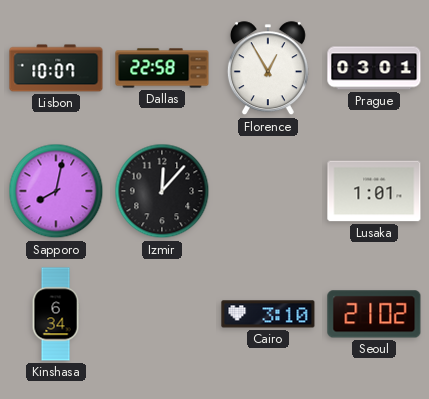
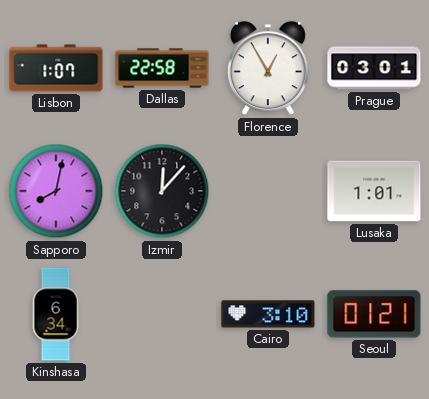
Lisbon: 10:07 -> 1:07 (56, 68)
Seoul: 21:02 -> 01:21 (374, 314)
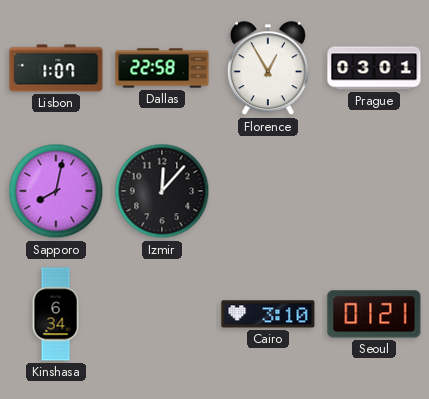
Lusaka: 1:01 -> none (374, 191)
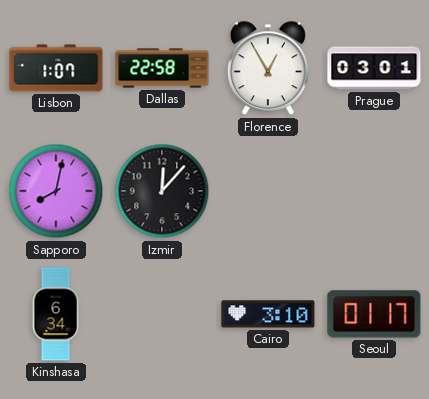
Seoul: 01:21 -> 01:17 (374, 314)
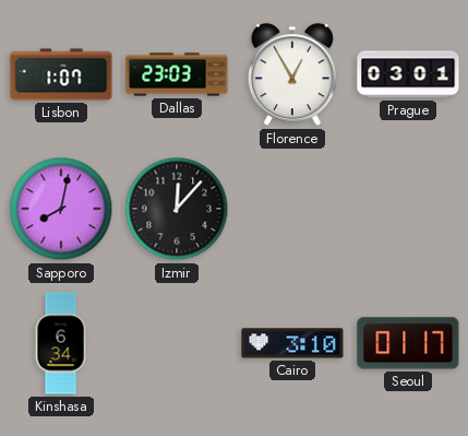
Dallas: 22:58 -> 23:03 (177, 74)
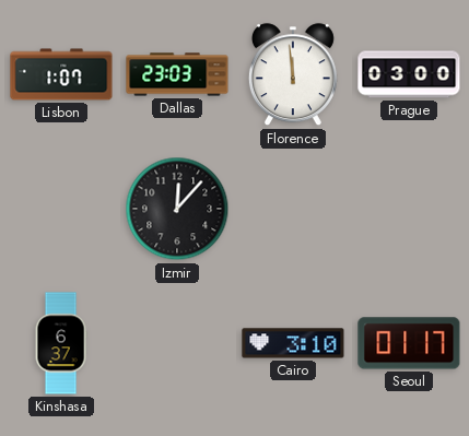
Florence: 12:55 -> 11:59 (293, 75)
Prague: 03:01 -> 03:00 (409, 74)
Sapporo: 8:02 -> none (61, 209)
Kinshasa: 6:34 -> 6:37 (61, 343)
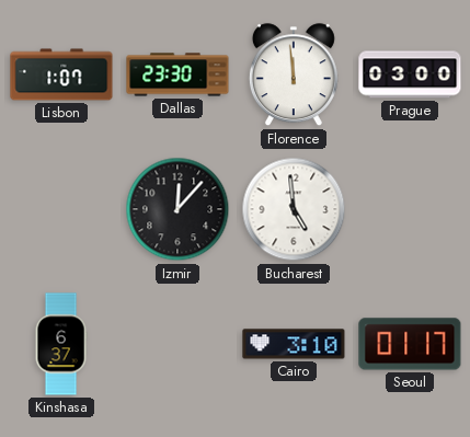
Dallas: 23:03 -> 23:30 (177, 74)
Bucharest: none -> 4:59 (294, 209)
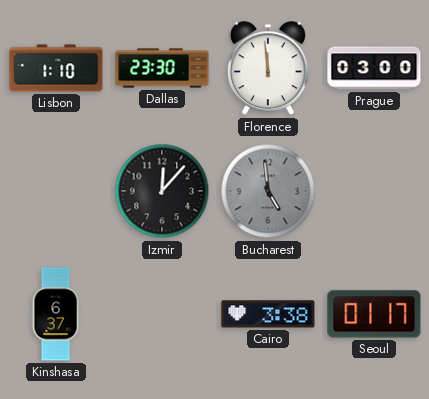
Lisbon: 1:07 -> 1:10 (56, 68)
Bucharest dial: white -> grey (268, 191)
Cairo: 3:10 -> 3:38 (268, 314)
